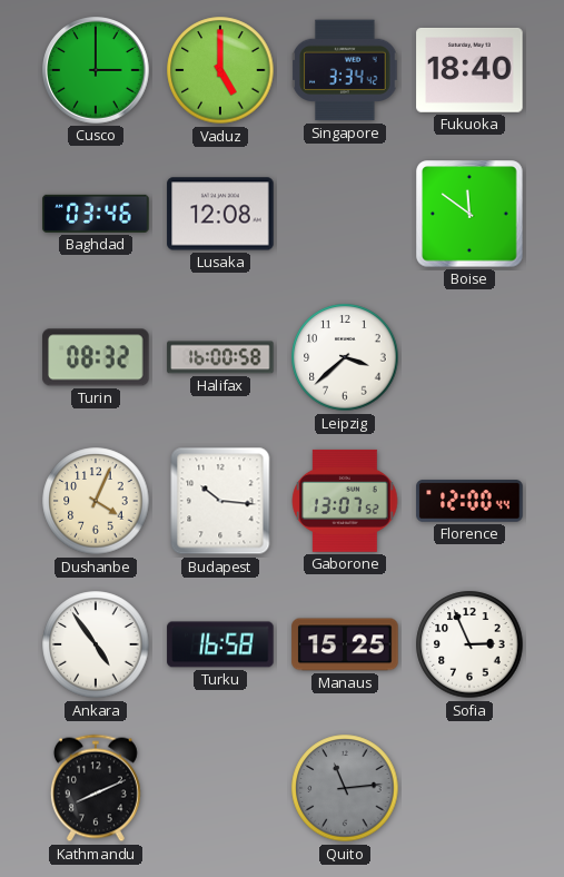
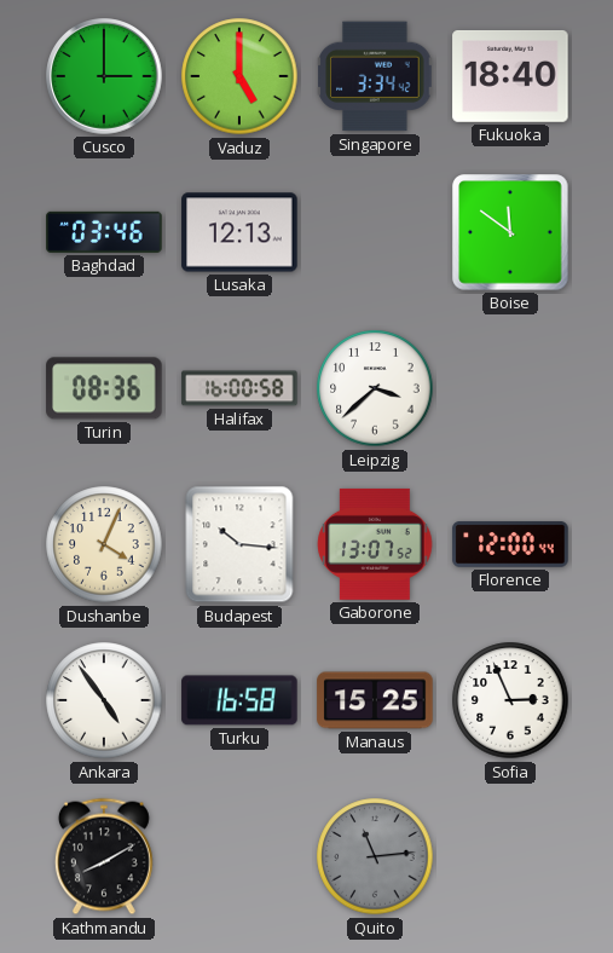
Lusaka: 12:08 -> 12:13 (239, 232)
Turin: 08:32 -> 08:36 (104, 388)
Kathmandu: 8:11 -> 8:10 (104, 856)
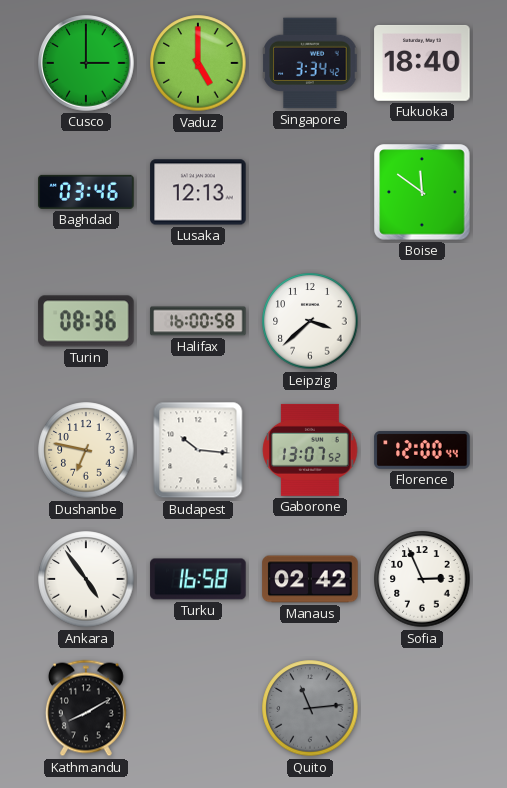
Dushanbe: 4:04 -> 6:47 (86, 450)
Manaus: 15:25 -> 02:42 (310, 579)
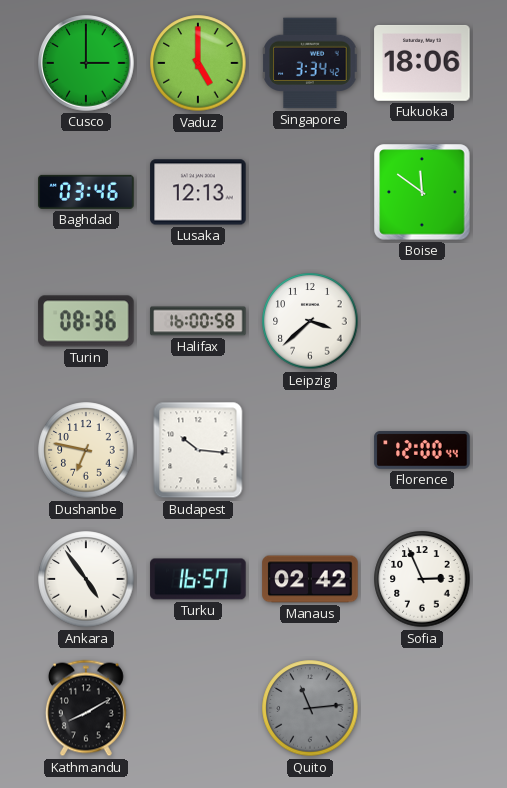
Fukuoka: 18:40 -> 18:06 (422, 63)
Gaborone: 13:07 -> none (310, 450)
Turku: 16:58 -> 16:57 (198, 579)
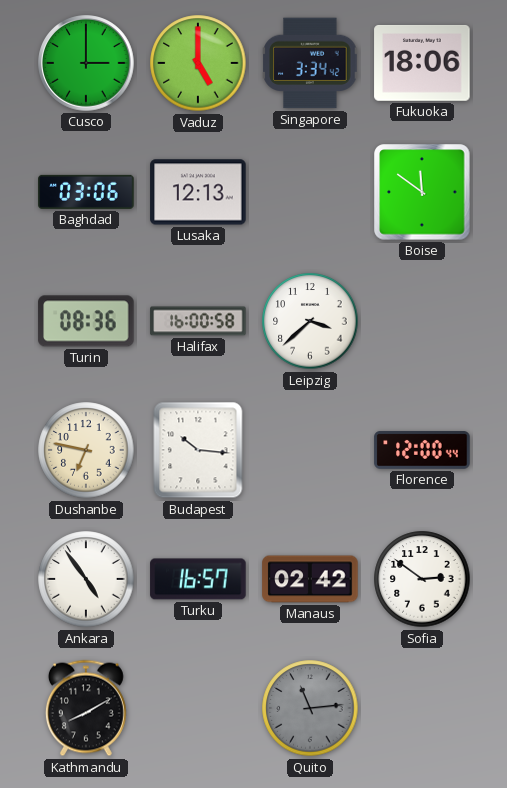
Baghdad: 03:46 -> 03:06 (86, 192)
Sofia: 2:56 -> 2:51 (422, 579)
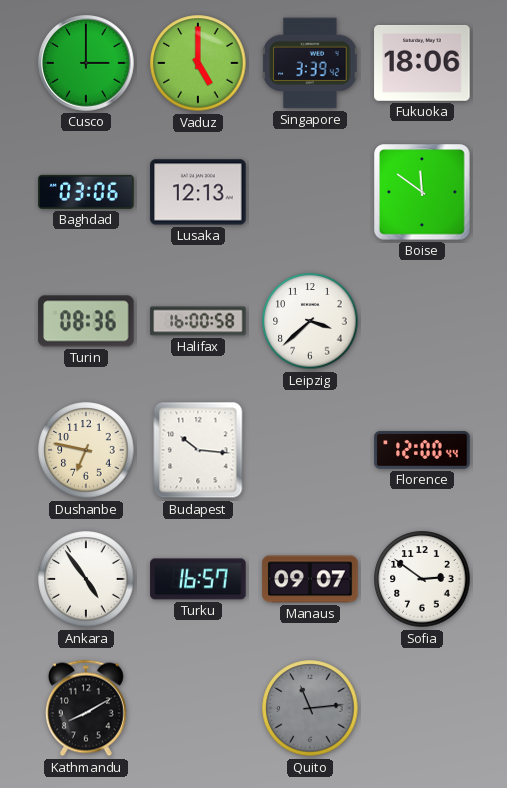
Singapore: 3:34 -> 3:39 (310, 63)
Manaus: 02:42 -> 09:07 (310, 579)
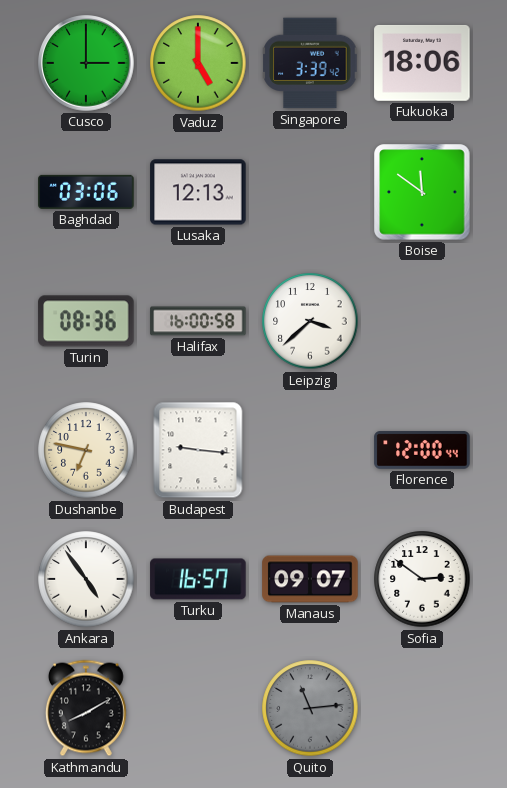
Budapest: 10:16 -> 9:16 (198, 450)
